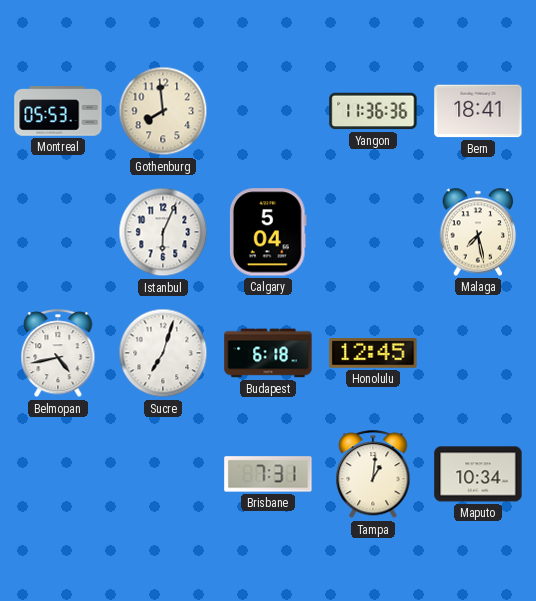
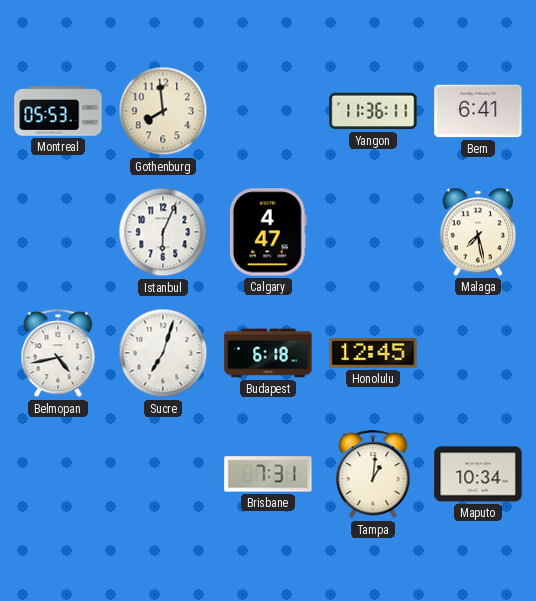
Yangon: 11:36:36 -> 11:36:11 (373, 111)
Bern: 18:41 -> 6:41 (478, 111)
Calgary: 5:04 -> 4:47 (268, 232)
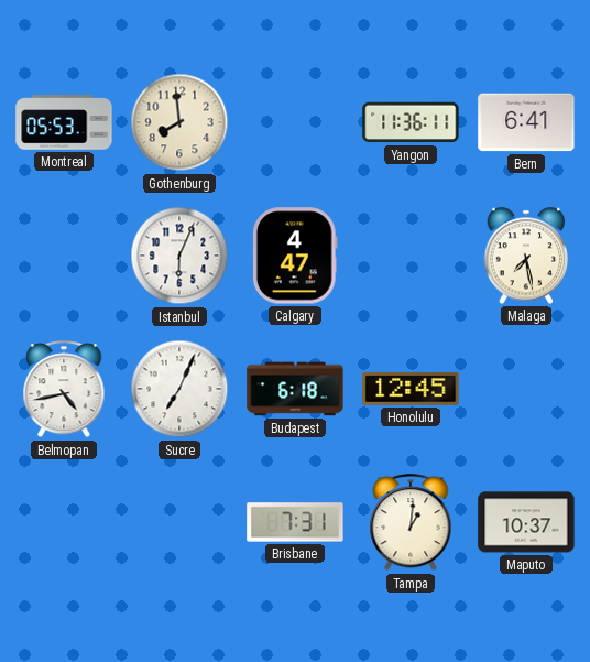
Sucre: 7:03 -> 7:04 (179, 389)
Maputo: 10:34 -> 10:37 (526, 522)
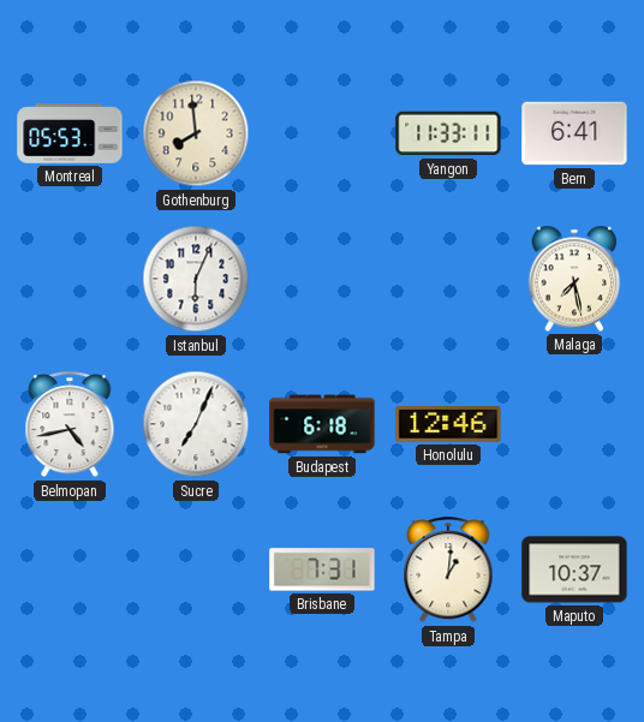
Yangon: 11:36 -> 11:33 (448, 133)
Calgary: 4:47 -> none (295, 256)
Honolulu: 12:45 -> 12:46 (448, 424)
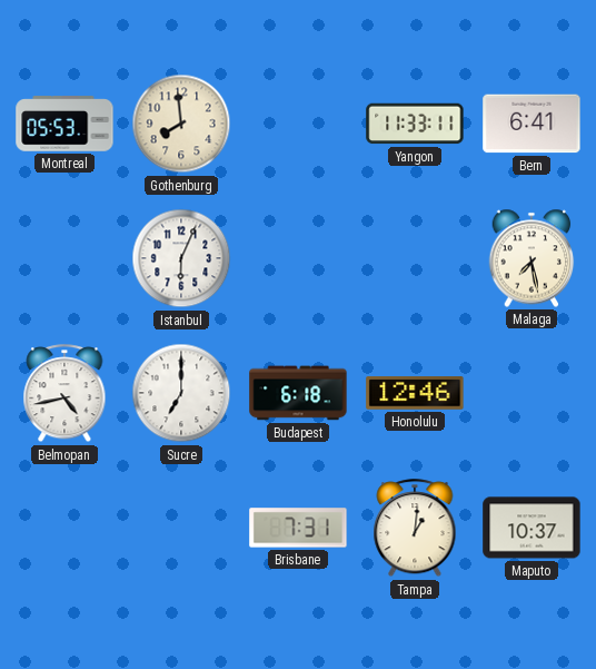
Sucre: 7:04 -> 7:00 (181, 393)
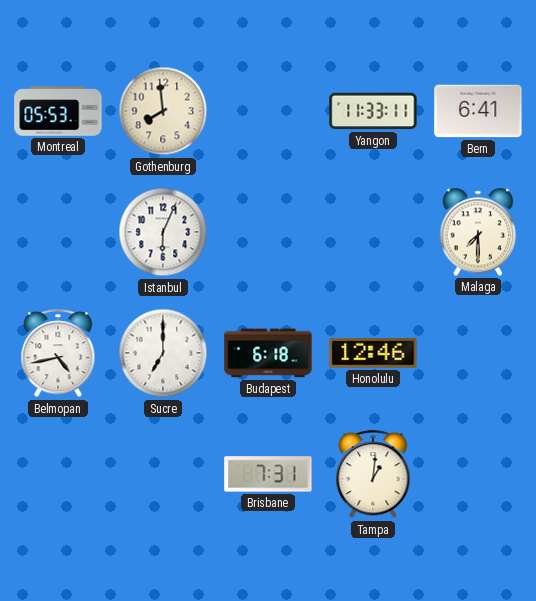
Malaga: 7:28 -> 7:30 (478, 232)
Maputo: 10:37 -> none (532, 528)
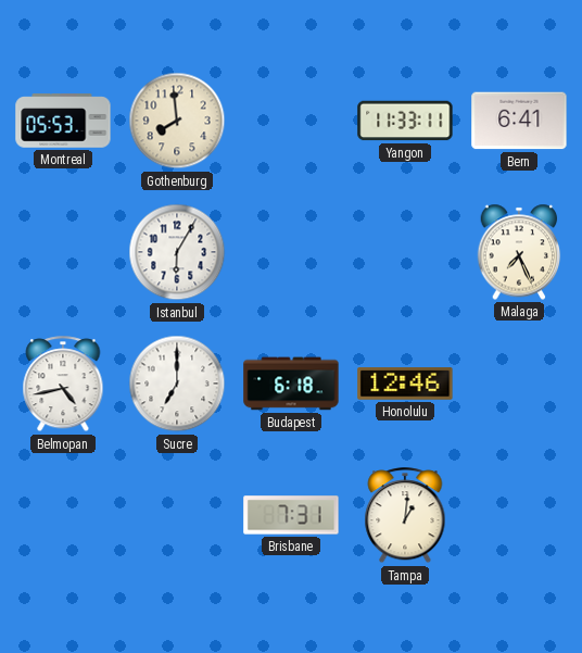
Istanbul: 6:04 -> 6:05 (177, 252)
Malaga: 7:30 -> 7:26 (519, 252)
